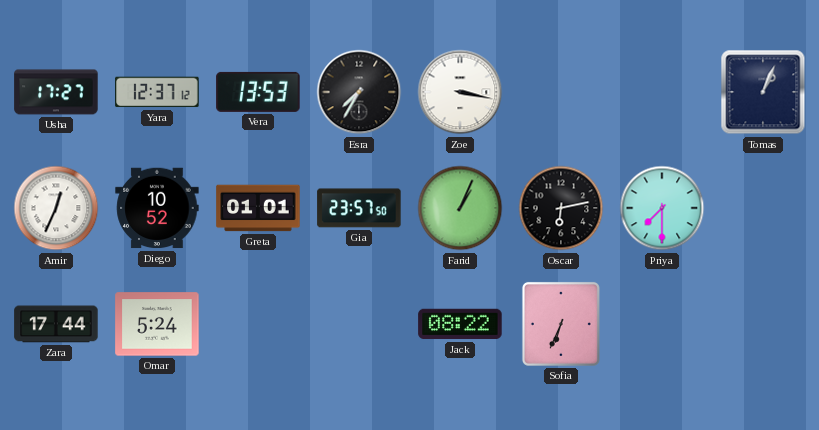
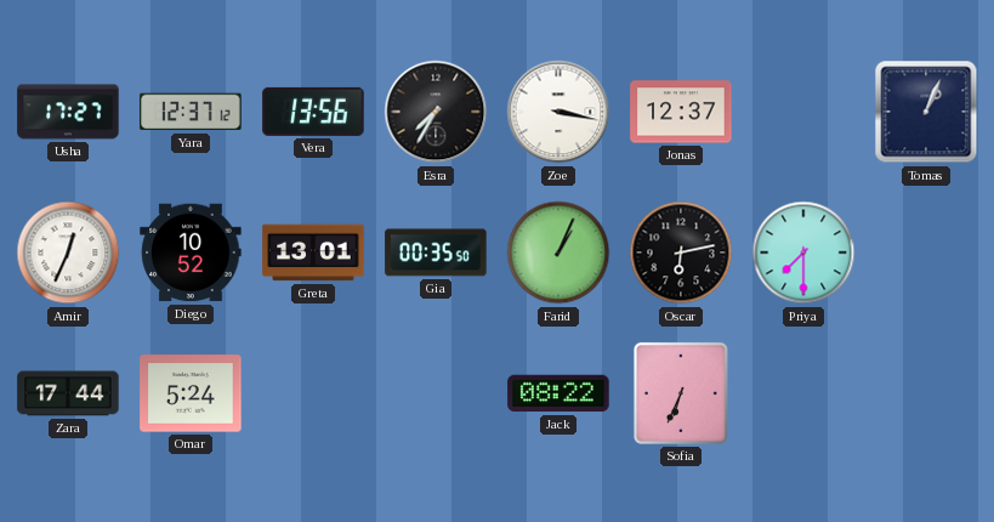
Vera: 13:53 -> 13:56 (313, 112)
Jonas: none -> 12:37 (681, 112)
Greta: 01:01 -> 13:01 (313, 253)
Gia: 23:57 -> 00:35 (436, 253)
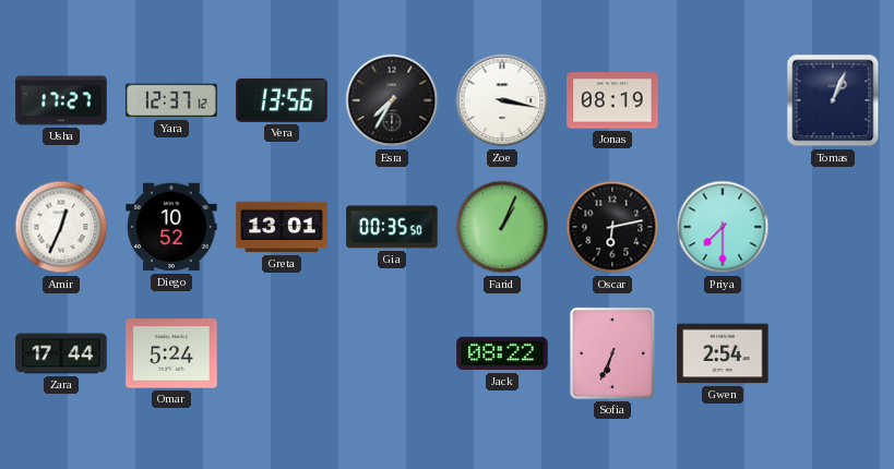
Jonas: 12:37 -> 08:19 (612, 100)
Gwen: none -> 2:54 (723, 353)
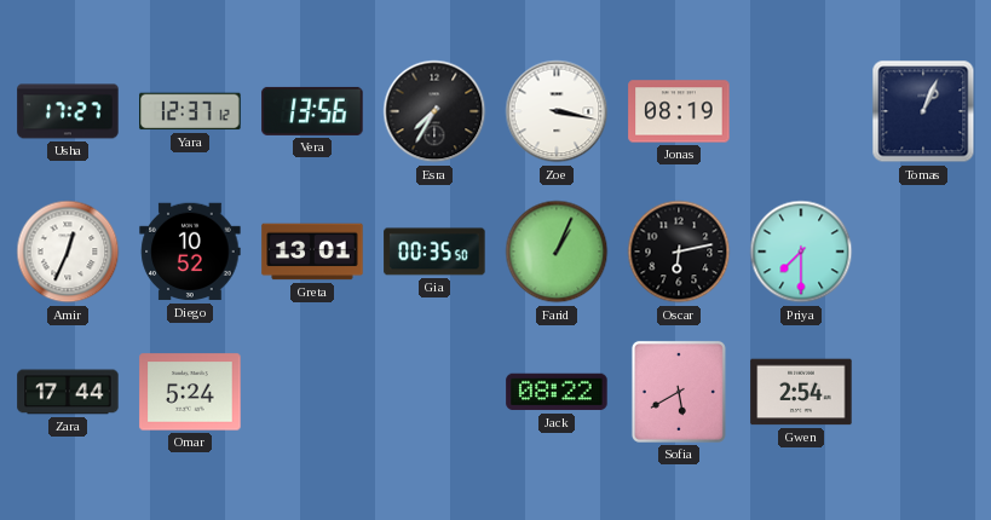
Sofia: 6:34 -> 5:40 (679, 392)
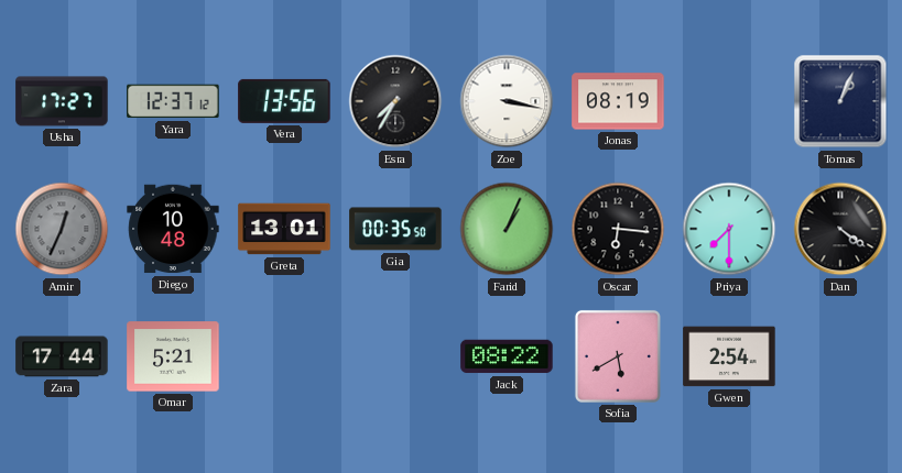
Amir dial: white -> grey (62, 229)
Diego: 10:52 -> 10:48 (173, 229)
Oscar: 6:13 -> 6:16 (618, 229)
Dan: none -> 4:21 (840, 229)
Omar: 5:24 -> 5:21 (173, 356)
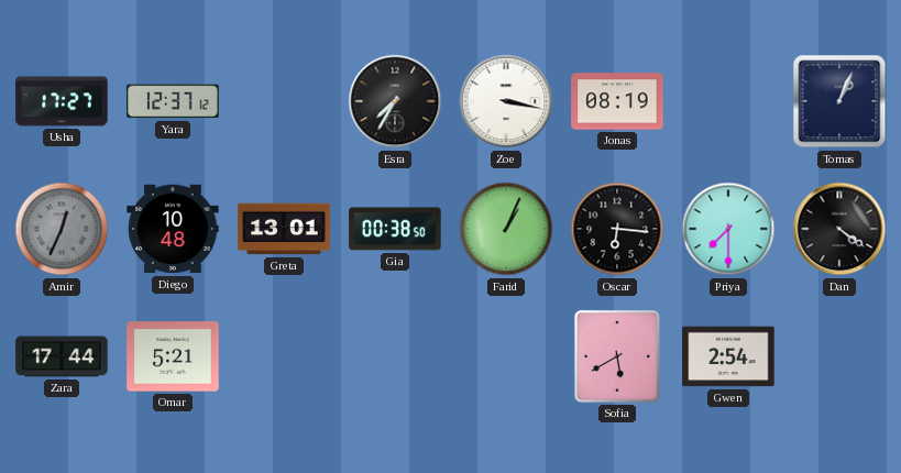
Vera: 13:56 -> none (284, 101)
Gia: 00:35 -> 00:38 (395, 229)
Jack: 08:22 -> none (507, 356)
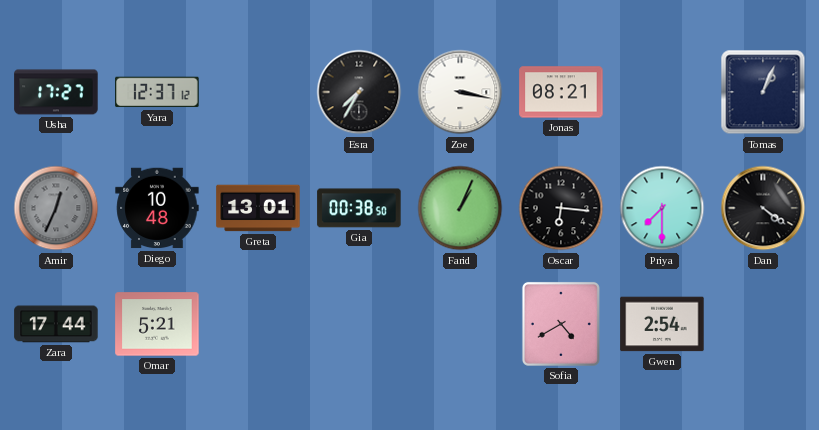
Jonas: 08:19 -> 08:21 (561, 92)
Sofia: 5:40 -> 4:40 (561, 324)
